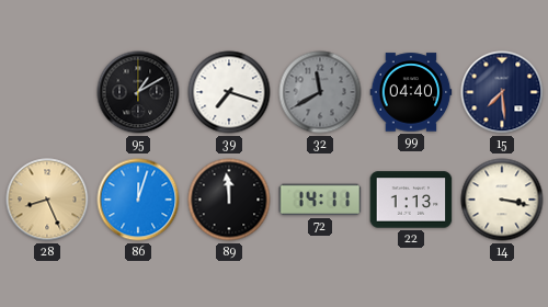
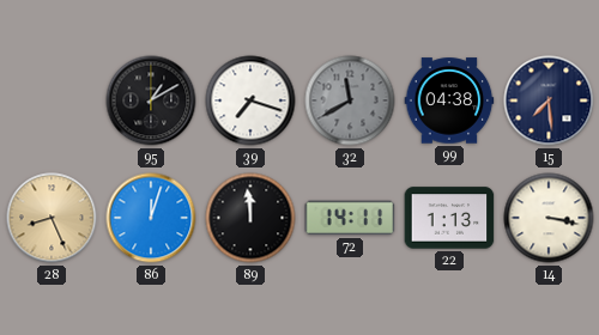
99: 04:40 -> 04:38 (449, 100)
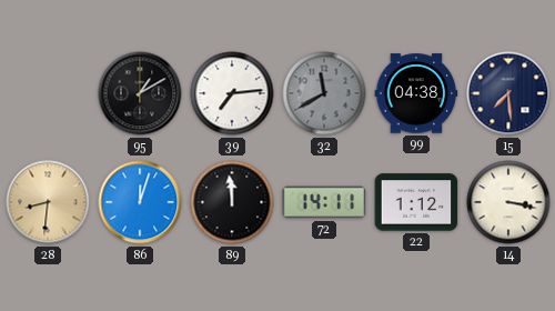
39: 7:18 -> 7:14 (232, 93)
28: 8:26 -> 8:31 (48, 202)
22: 1:13 -> 1:12 (416, 202)
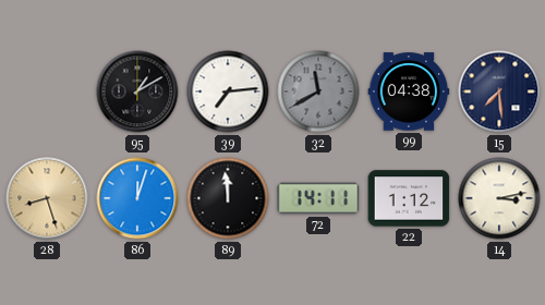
28: 8:31 -> 8:27 (47, 198)
14: 3:17 -> 3:13 (499, 198)
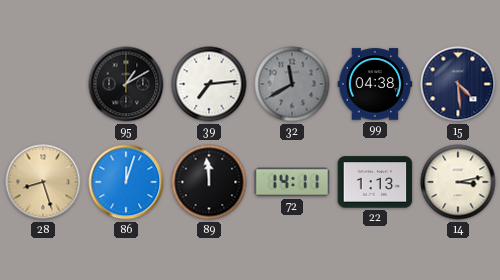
15: 7:29 -> 4:29 (458, 84)
22: 1:12 -> 1:13 (375, 182)
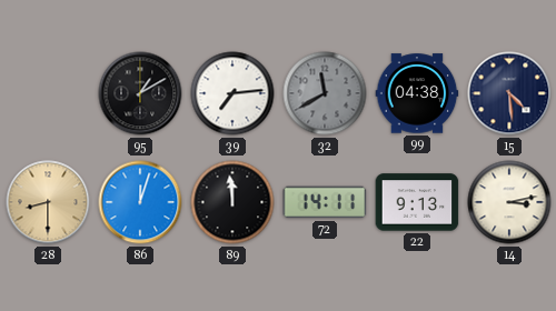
28: 8:27 -> 8:30 (48, 202)
22: 1:13 -> 9:13 (417, 202)
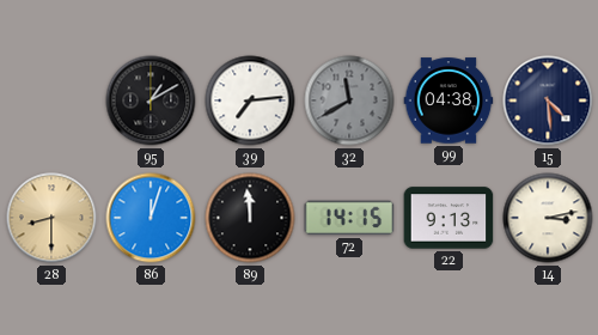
72: 14:11 -> 14:15 (349, 218)
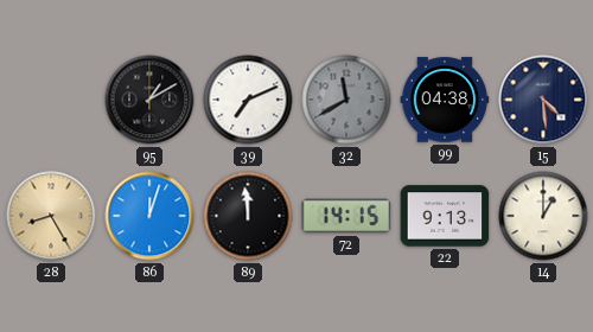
39: 7:14 -> 7:11 (248, 100)
28: 8:30 -> 8:25 (51, 216)
14: 3:13 -> 1:00 (543, 216)
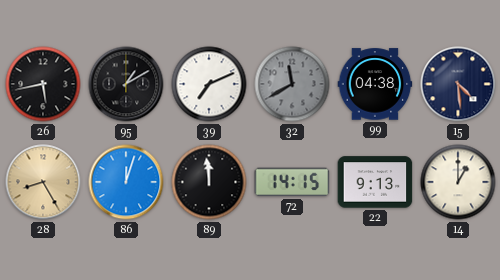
26: none -> 5:43 (43, 84)
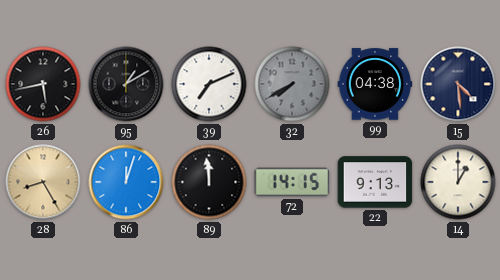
32: 11:40 -> 7:40 (292, 84)
